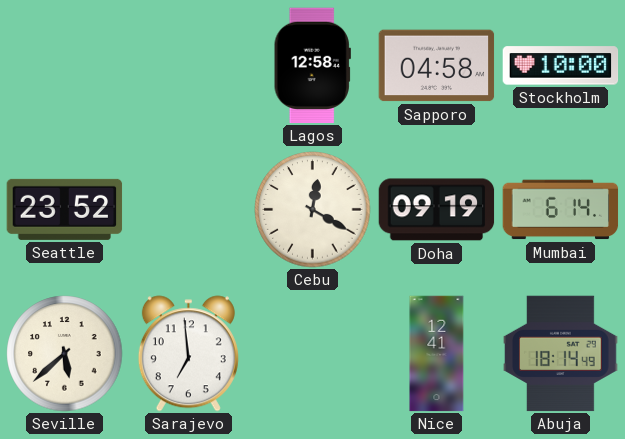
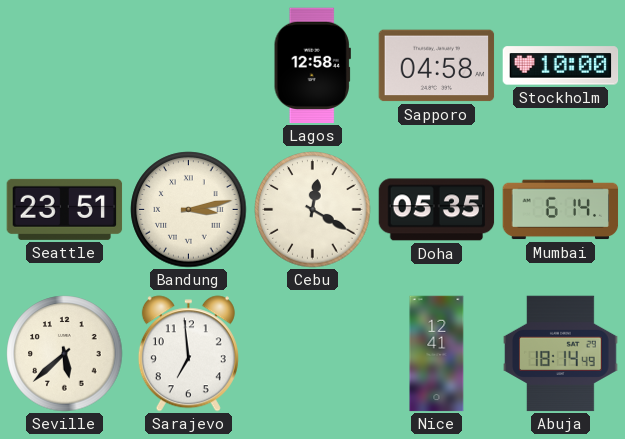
Seattle: 23:52 -> 23:51 (65, 209)
Bandung: none -> 3:13 (189, 210)
Doha: 09:19 -> 05:35 (437, 210)
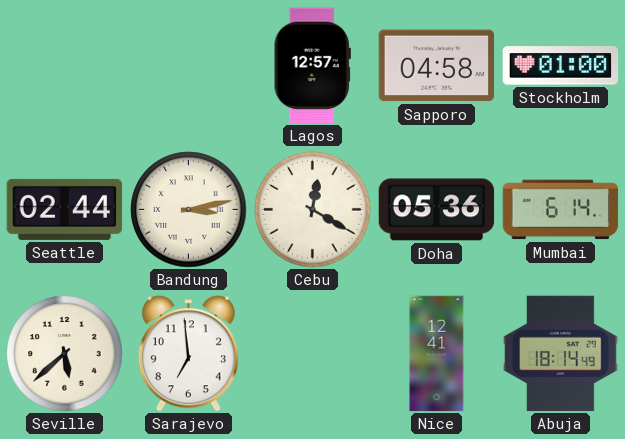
Lagos: 12:58 -> 12:57 (312, 66)
Stockholm: 10:00 -> 01:00 (561, 66)
Seattle: 23:51 -> 02:44 (65, 209)
Doha: 05:35 -> 05:36 (437, 210)
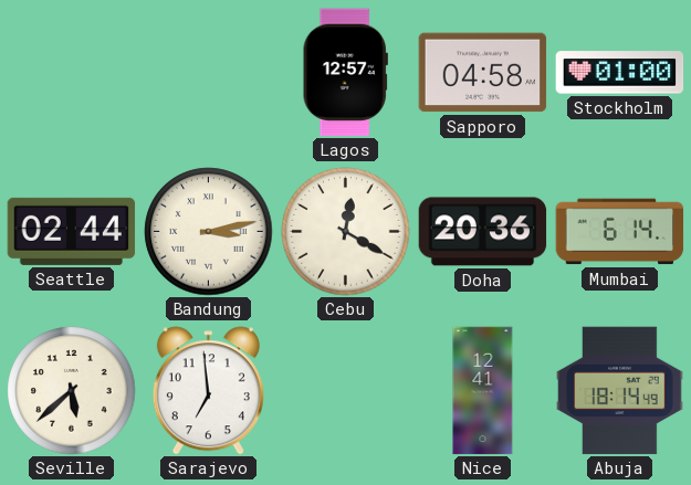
Doha: 05:36 -> 20:36 (483, 232)
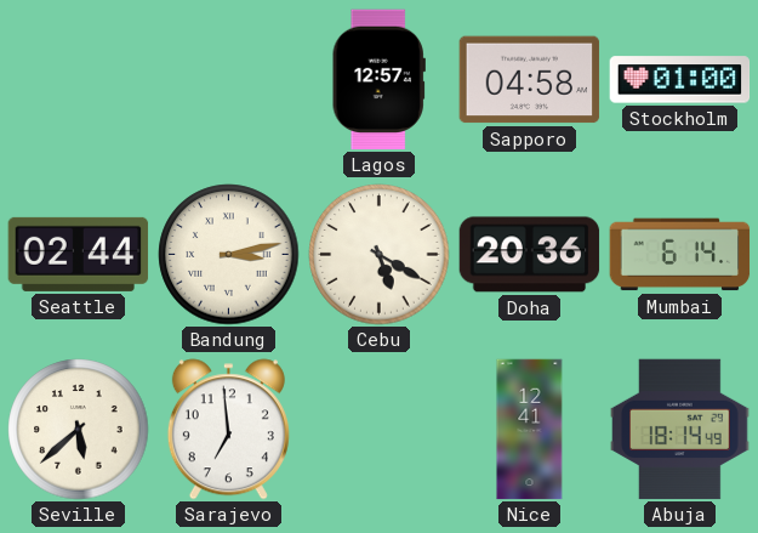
Cebu: 12:20 -> 5:20 (380, 255)
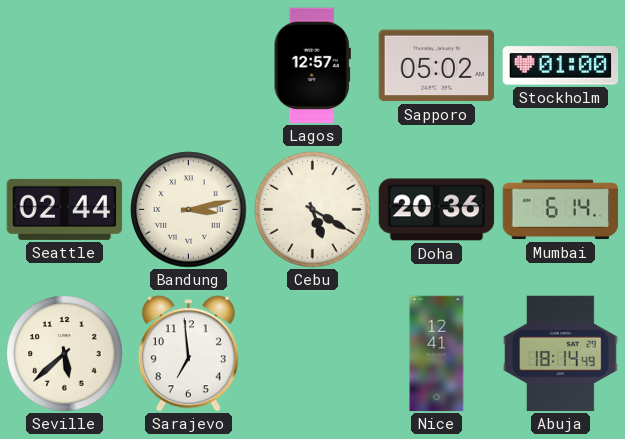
Sapporo: 04:58 -> 05:02 (437, 66)
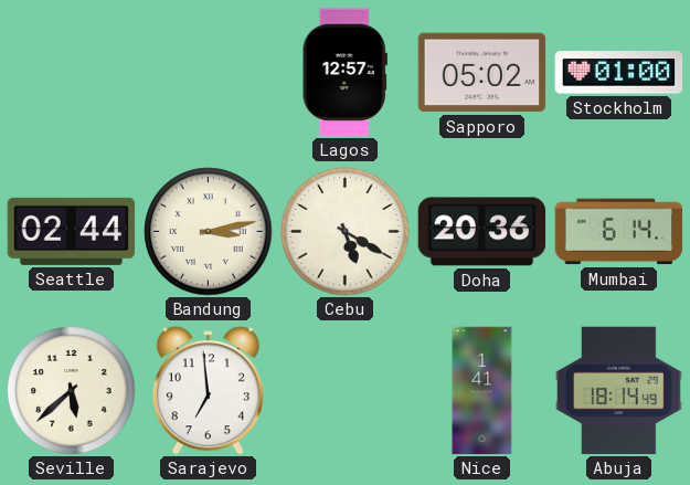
Nice: 12:41 -> 1:41 (482, 391)
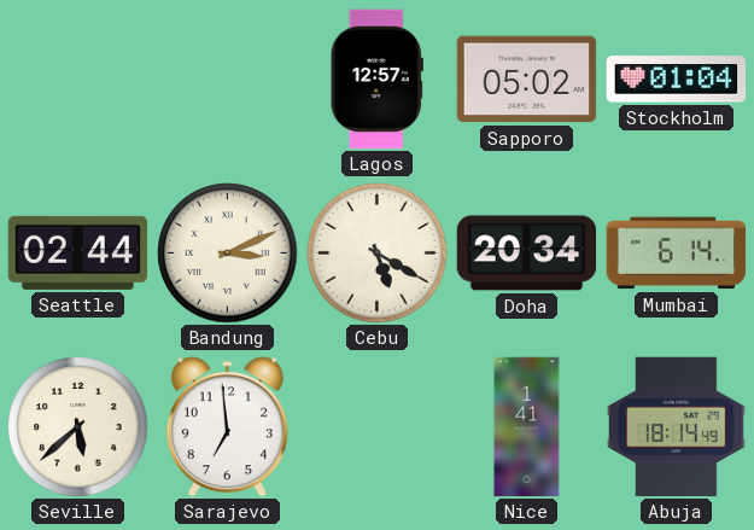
Stockholm: 01:00 -> 01:04 (677, 80)
Bandung: 3:13 -> 3:11 (228, 254)
Doha: 20:36 -> 20:34 (527, 254)
